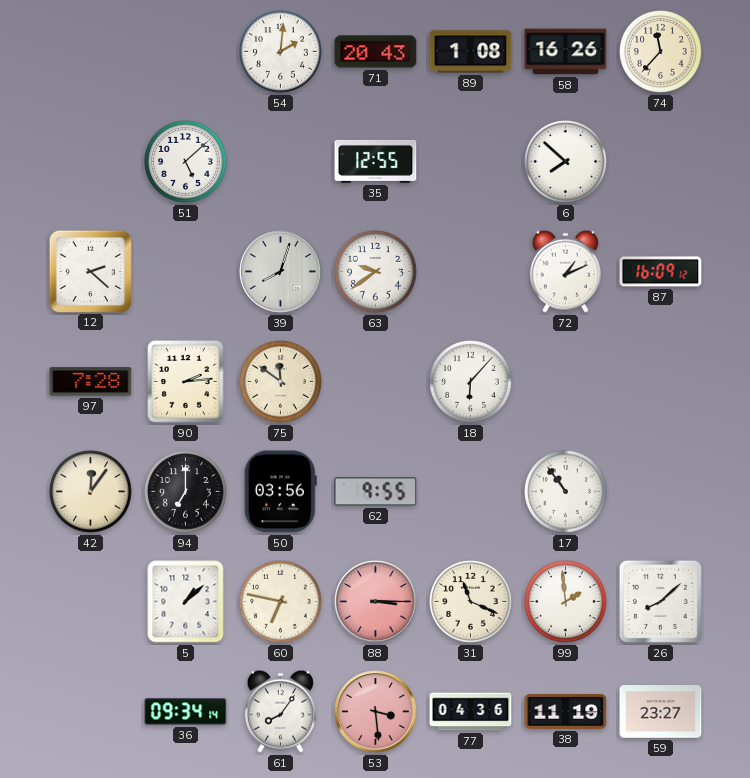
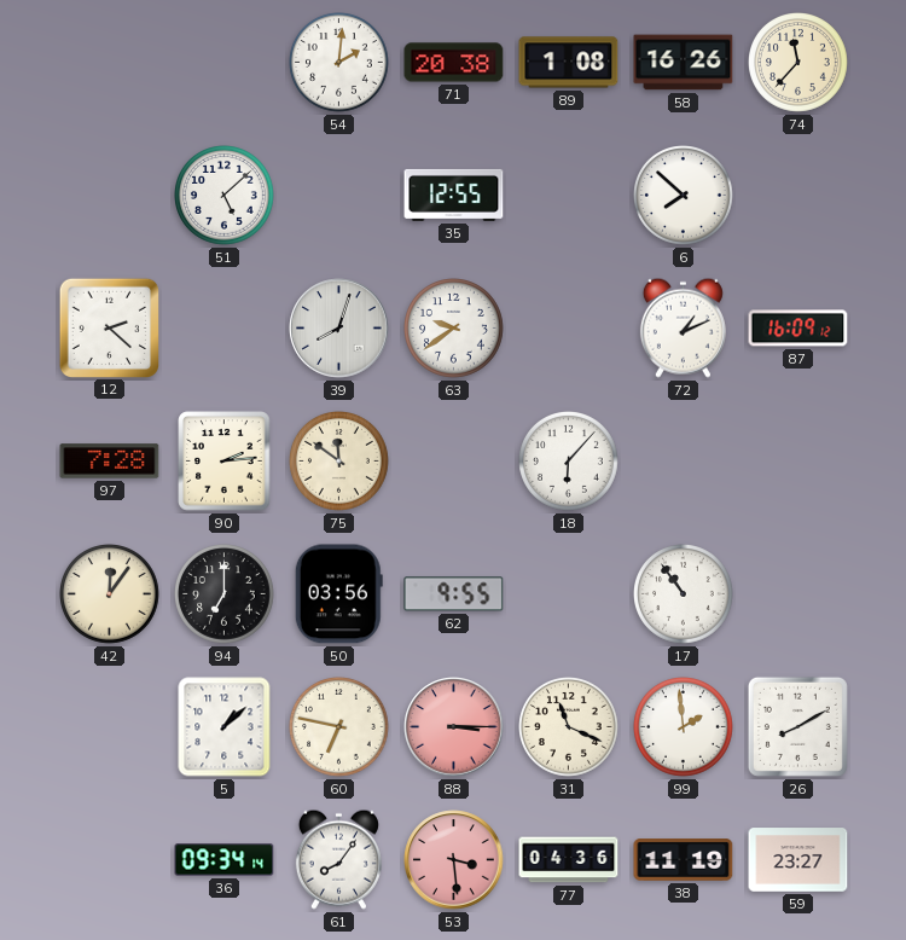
71: 20:43 -> 20:38 (454, 63)
26: 8:08 -> 8:10 (797, 726)
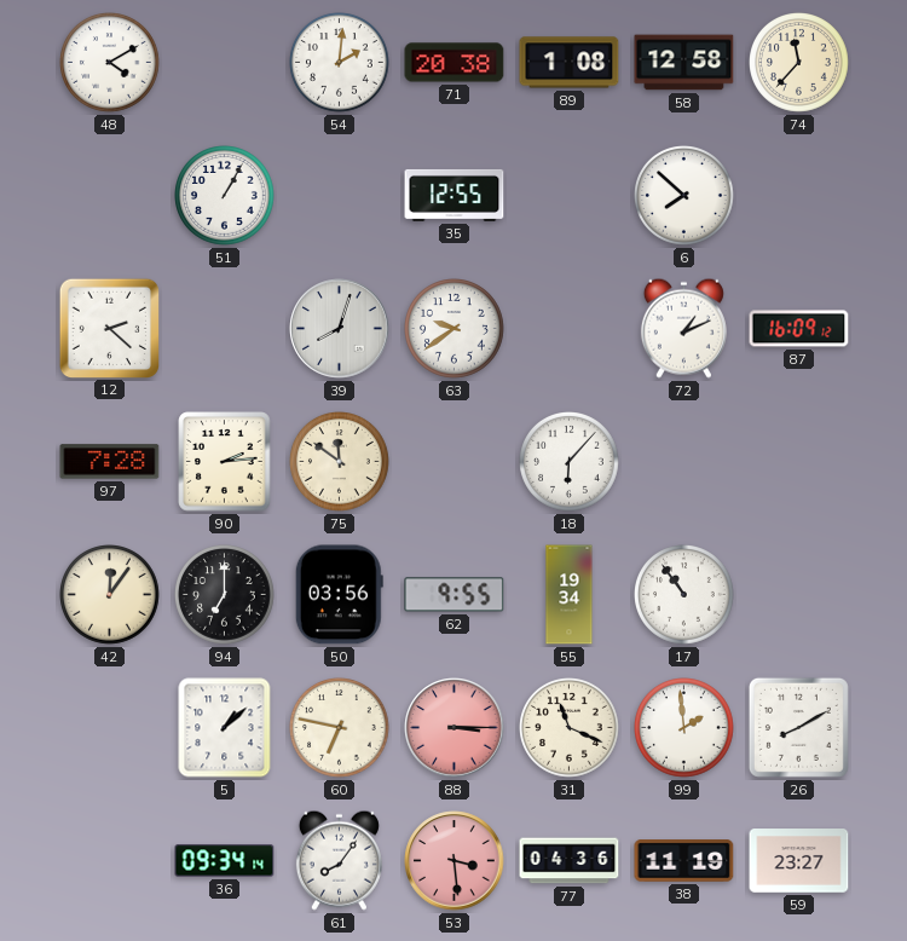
48: none -> 4:10 (110, 63)
58: 16:26 -> 12:58 (684, 63)
51: 5:08 -> 1:05 (225, 196)
55: none -> 19:34 (570, 595)
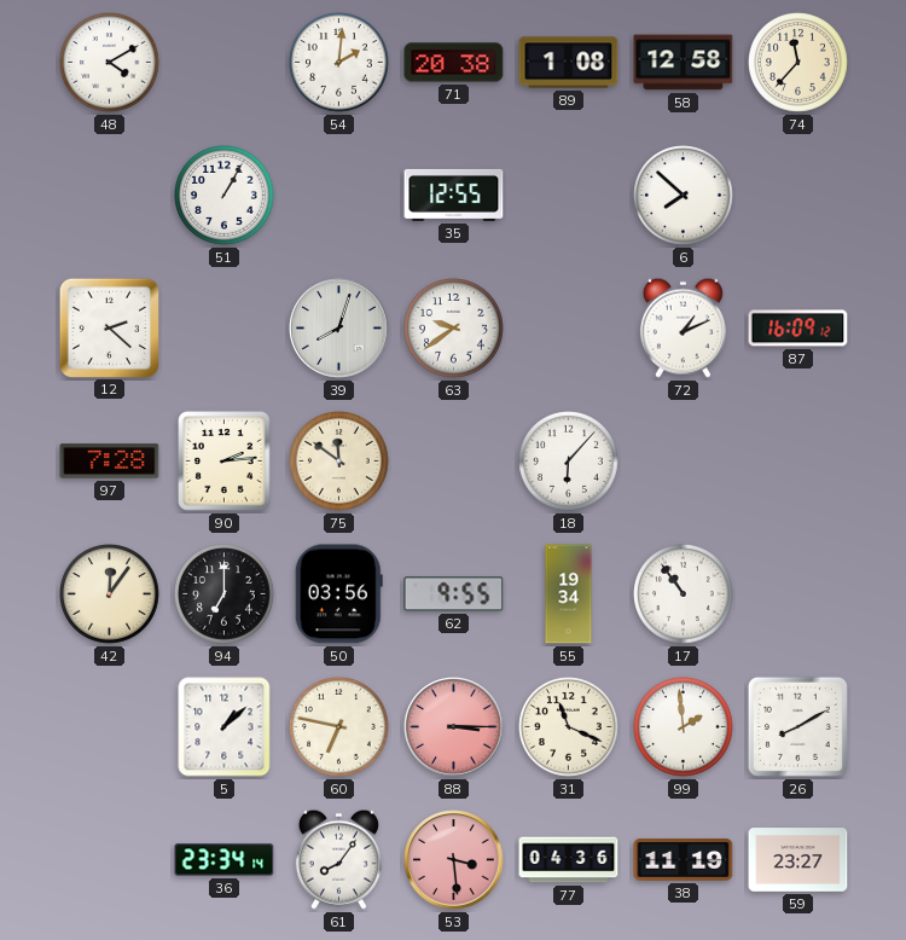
36: 09:34 -> 23:34 (225, 860)
